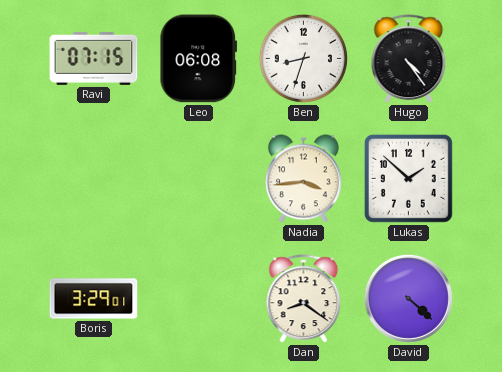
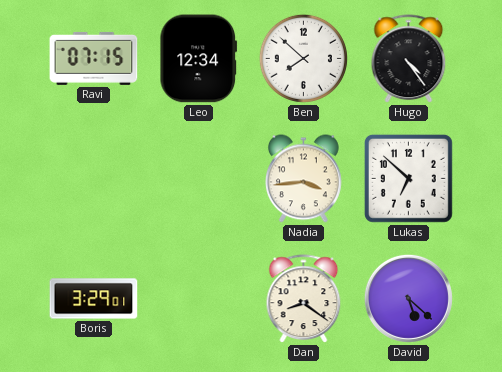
Leo: 06:08 -> 12:34 (199, 59)
Ben: 8:33 -> 7:52 (303, 58)
Lukas: 1:52 -> 6:52 (408, 178)
David: 4:22 -> 5:22 (408, 298)
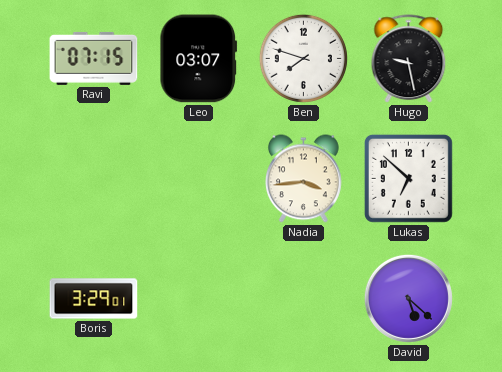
Leo: 12:34 -> 03:07 (199, 59)
Ben: 7:52 -> 7:48 (303, 58)
Hugo: 4:24 -> 9:28 (409, 59)
Dan: 8:21 -> none (304, 299)
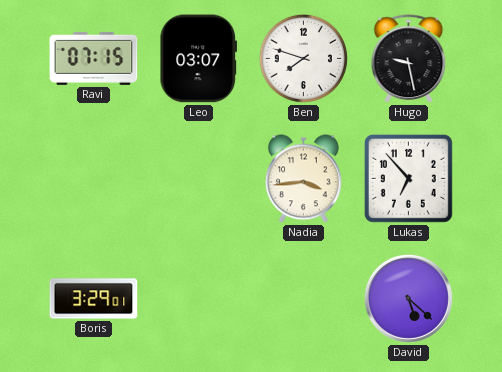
Lukas: 6:52 -> 6:53 (408, 178)
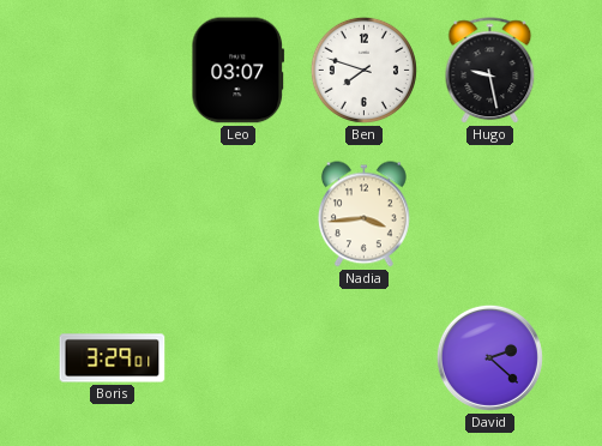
Ravi: 07:15 -> none (94, 58)
Lukas: 6:53 -> none (408, 178)
David: 5:22 -> 2:22 (489, 357)
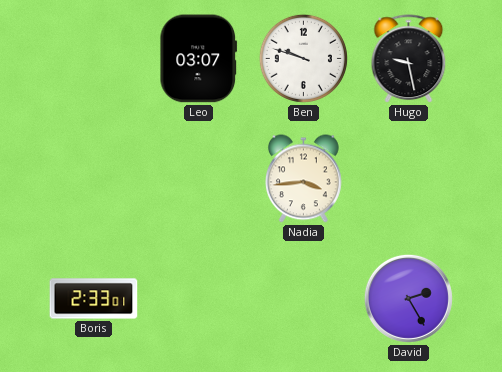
Ben: 7:48 -> 9:48 (303, 58)
Boris: 3:29 -> 2:33 (94, 299)
David: 2:22 -> 2:25 (408, 298)
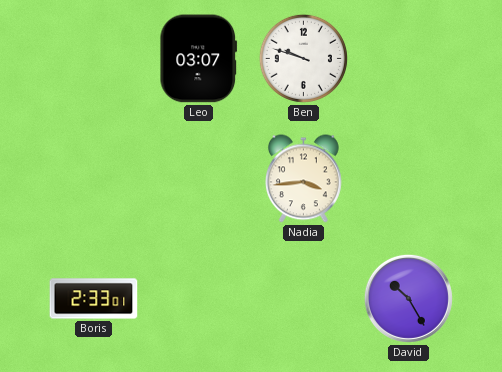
Hugo: 9:28 -> none (409, 59)
David: 2:25 -> 10:25 (408, 298)
